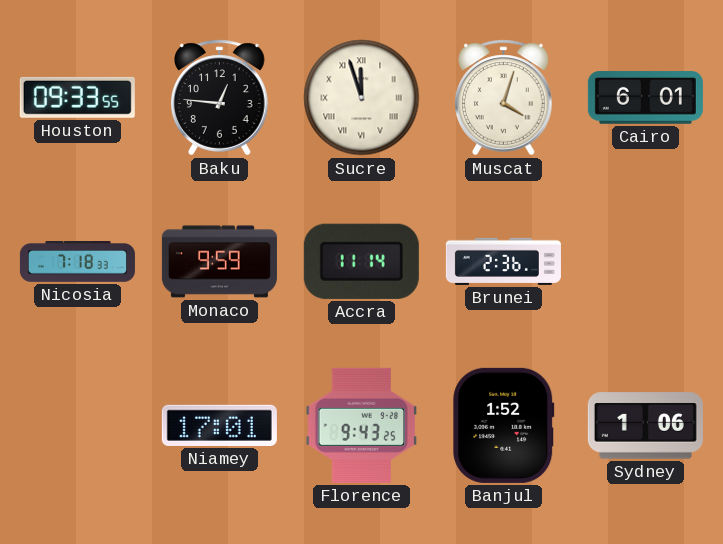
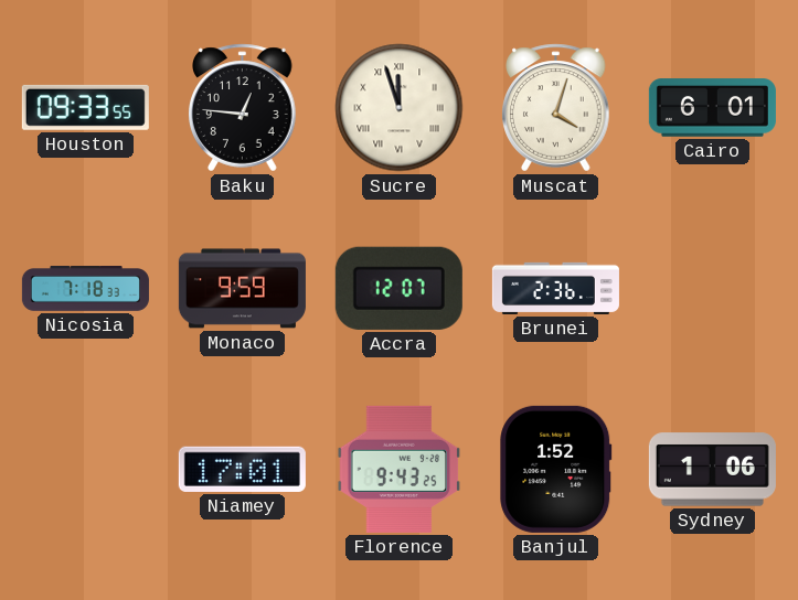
Accra: 11:14 -> 12:07 (398, 288)
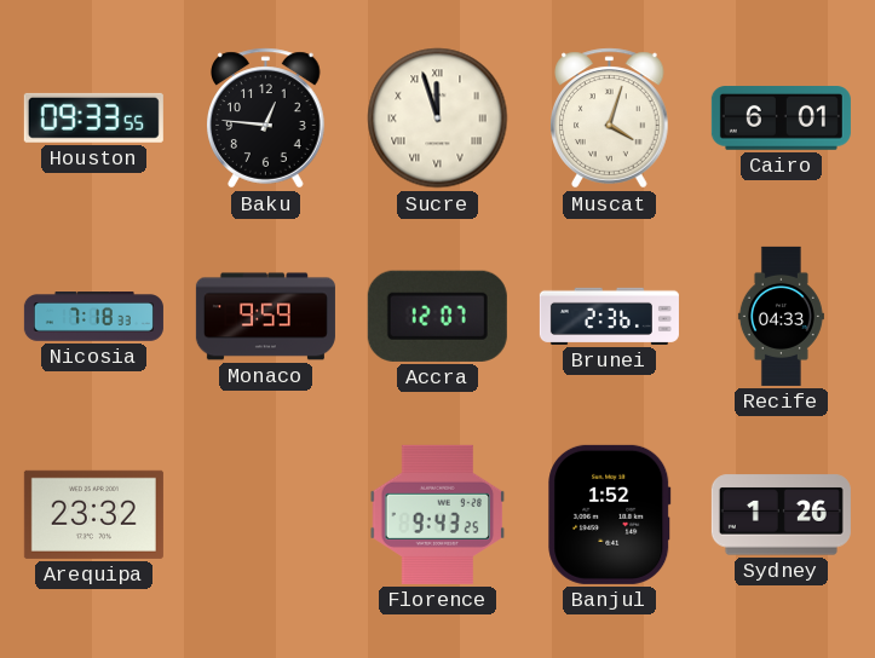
Recife: none -> 04:33 (781, 316)
Arequipa: none -> 23:32 (93, 514)
Niamey: 17:01 -> none (242, 469)
Sydney: 1:06 -> 1:26 (781, 515)
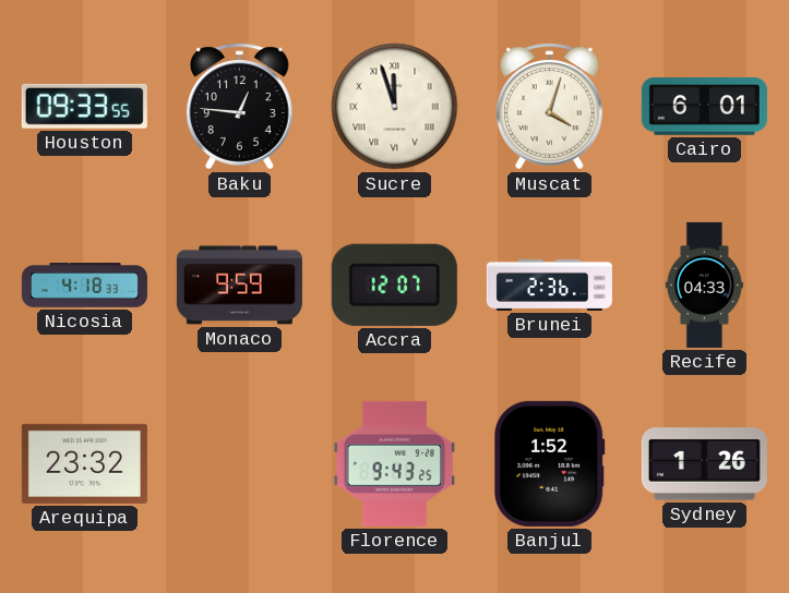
Nicosia: 7:18 -> 4:18 (84, 286)
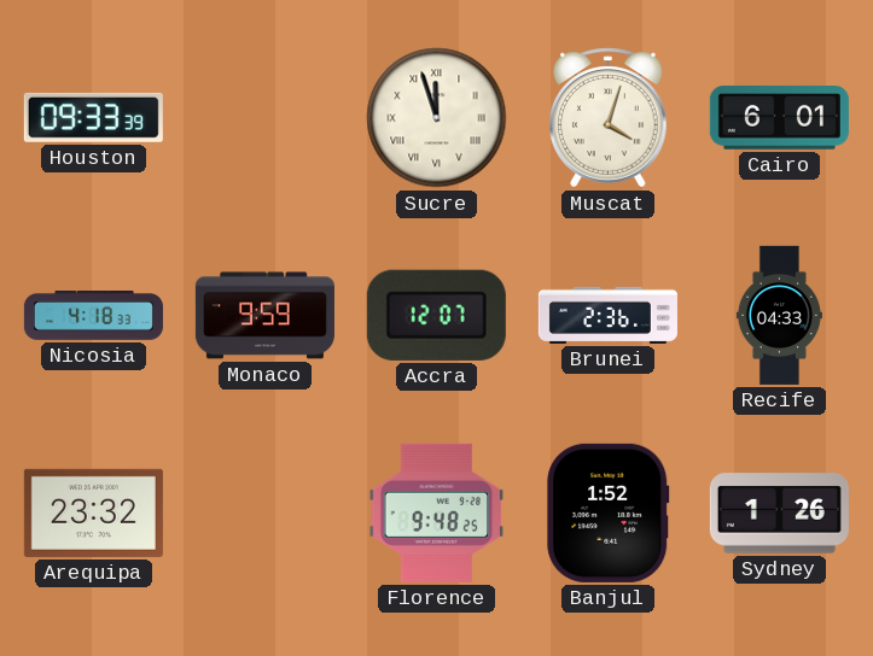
Houston: 09:33:55 -> 09:33:39 (93, 117)
Baku: 12:46 -> none (240, 107)
Florence: 9:43 -> 9:48 (437, 512)
